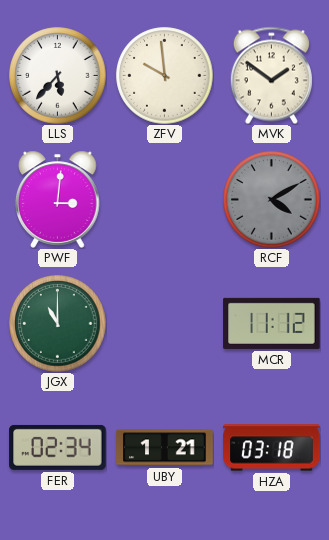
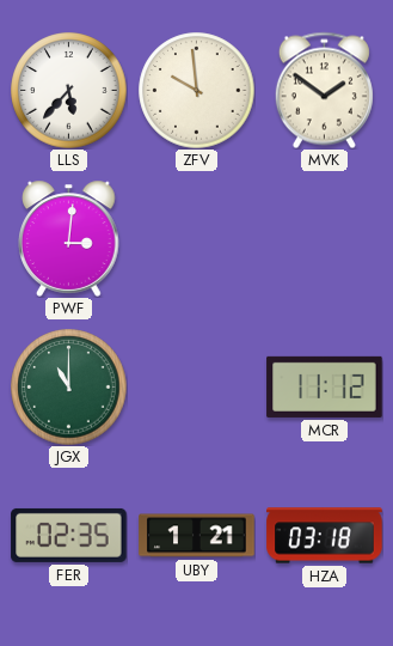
RCF: 4:10 -> none (272, 200)
FER: 02:34 -> 02:35 (69, 535)
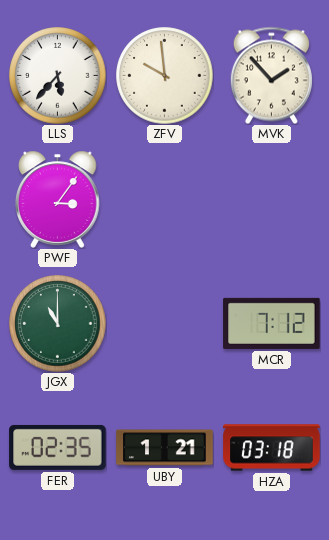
MVK: 1:51 -> 1:53 (271, 75)
PWF: 3:01 -> 3:06 (58, 199)
MCR: 11:12 -> 7:12 (272, 323)
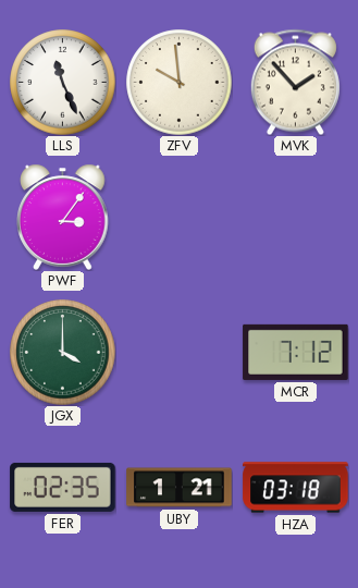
LLS: 5:37 -> 11:26 (63, 83)
JGX: 11:00 -> 4:00 (63, 353)
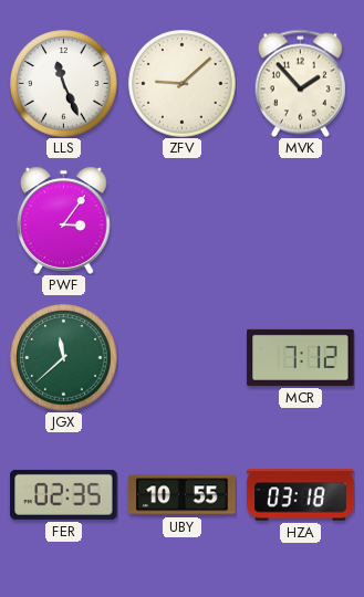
ZFV: 9:59 -> 9:08 (183, 84)
JGX: 4:00 -> 11:38 (64, 358)
UBY: 1:21 -> 10:55 (183, 495)
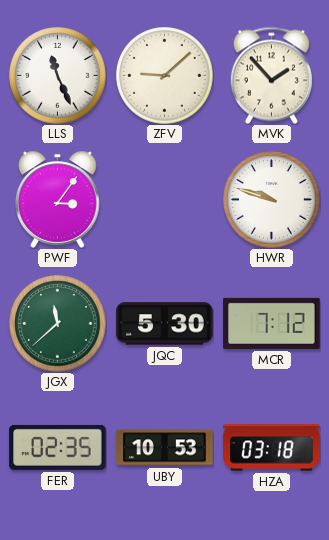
HWR: none -> 9:48 (272, 200)
JQC: none -> 5:30 (165, 324)
UBY: 10:55 -> 10:53 (165, 448)
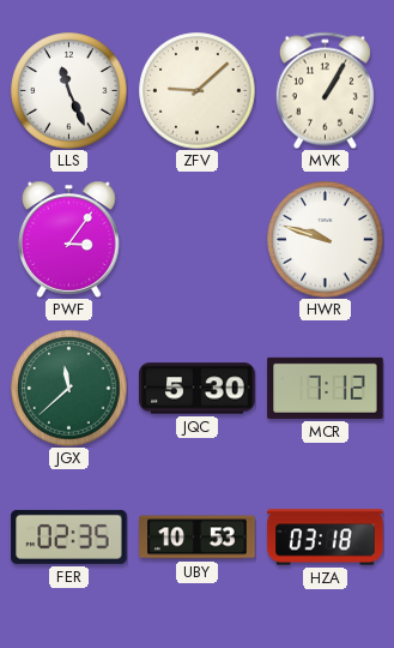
MVK: 1:53 -> 1:05 (325, 90)
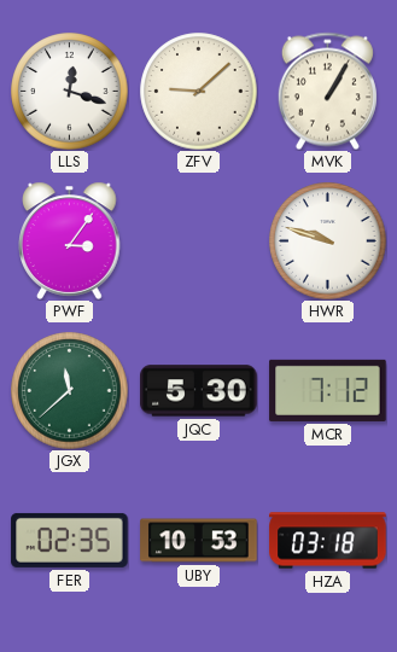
LLS: 11:26 -> 12:18 (70, 92)
